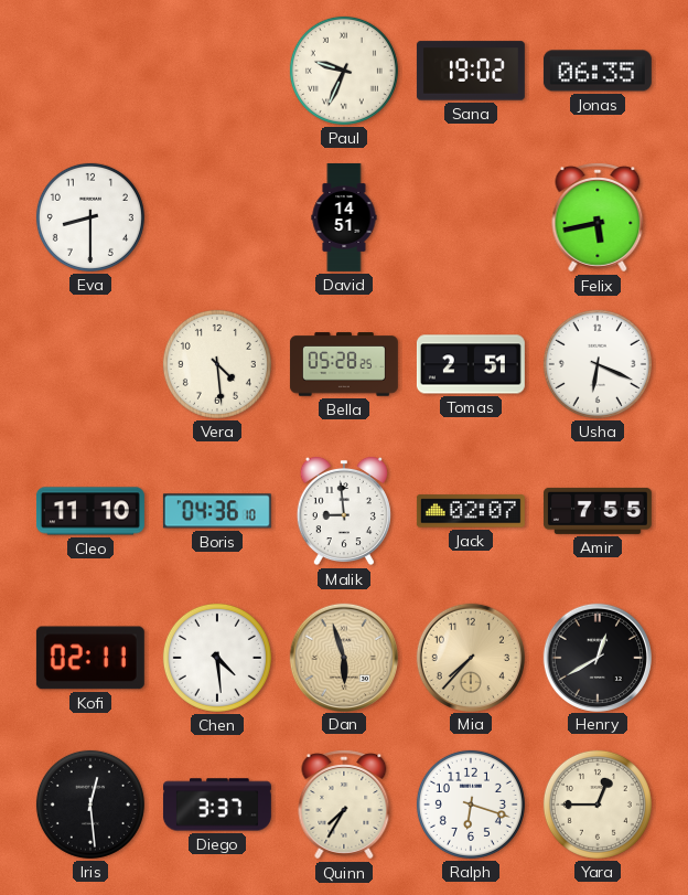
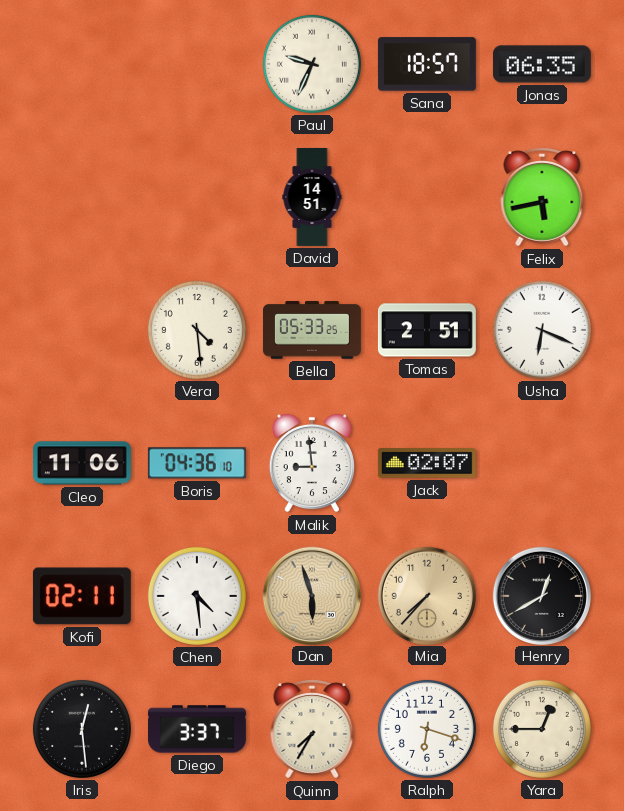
Sana: 19:02 -> 18:57 (427, 64)
Eva: 8:30 -> none (90, 217)
Bella: 05:28 -> 05:33 (312, 330)
Cleo: 11:10 -> 11:06 (82, 463)
Amir: 7:55 -> none (598, 511)
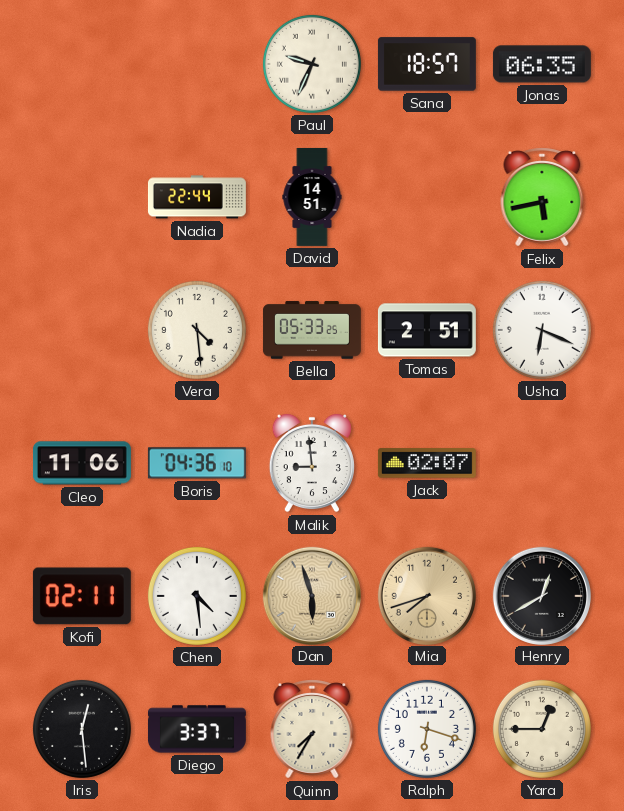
Nadia: none -> 22:44 (197, 197)
Mia: 7:37 -> 7:42 (426, 595)
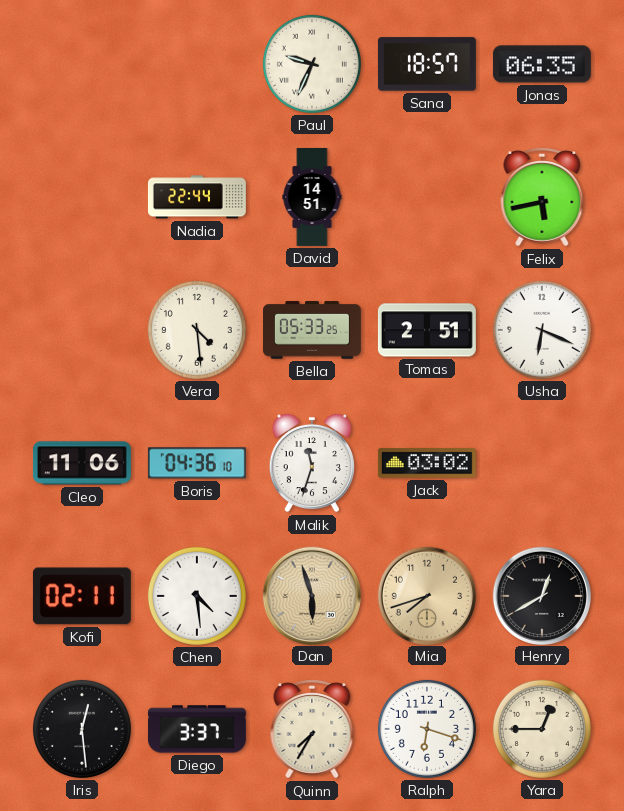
Malik: 8:59 -> 11:33 (312, 463)
Jack: 02:07 -> 03:02 (427, 463)
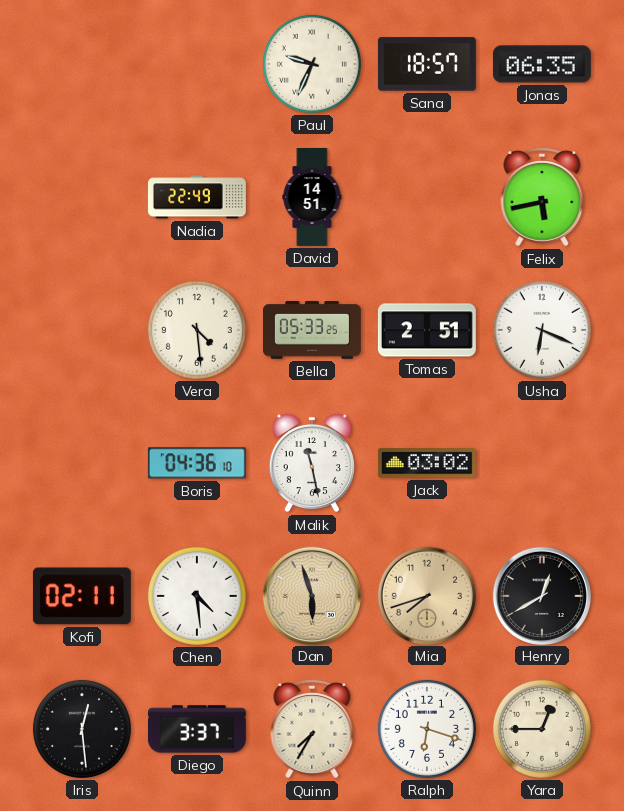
Nadia: 22:44 -> 22:49 (197, 197)
Cleo: 11:06 -> none (82, 463)
Malik: 11:33 -> 11:28 (312, 463)
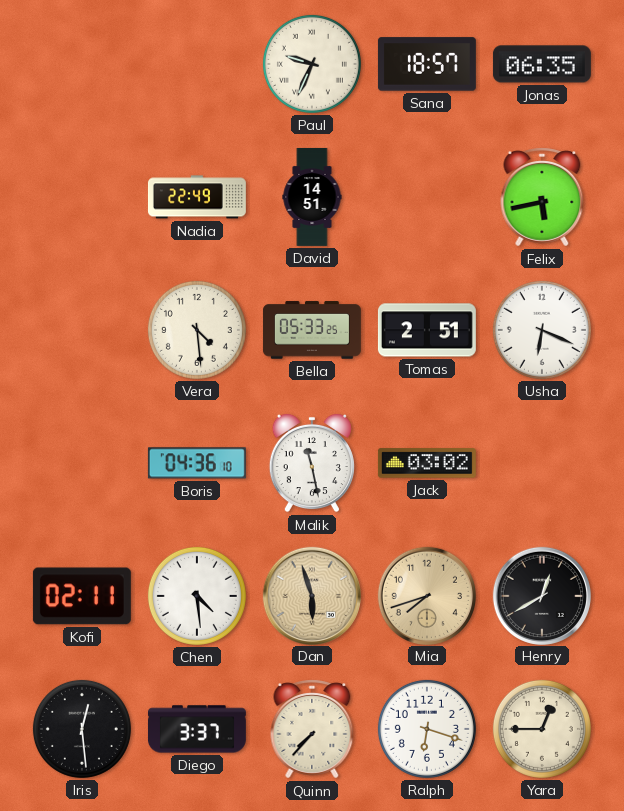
Quinn: 7:35 -> 7:37 (312, 729)
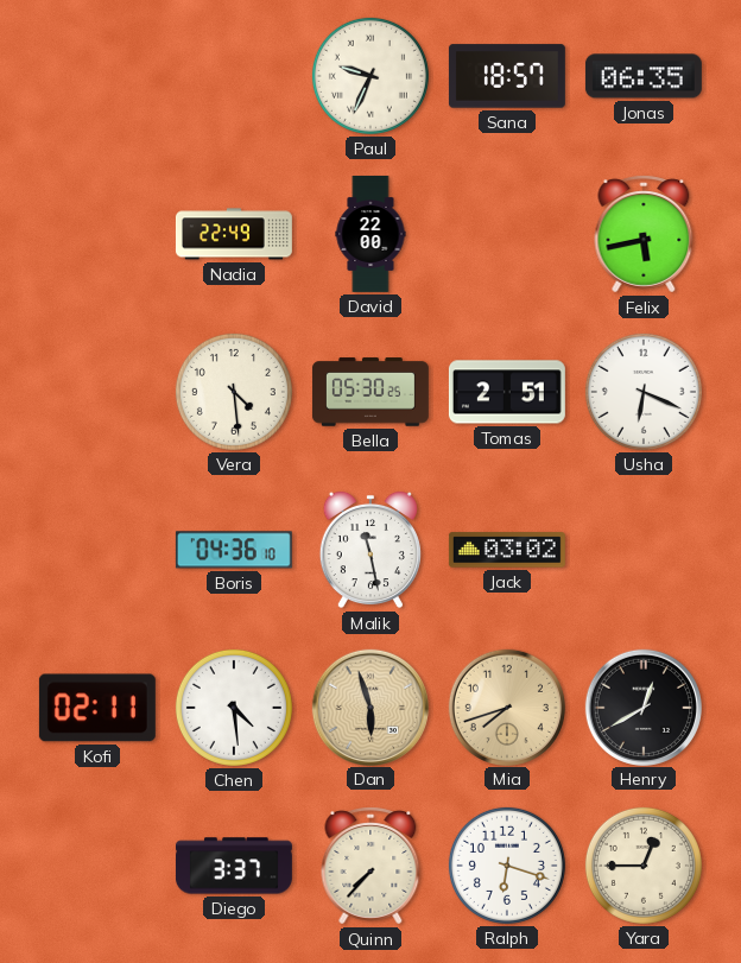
David: 14:51 -> 22:00 (370, 234)
Bella: 05:33 -> 05:30 (370, 392)
Iris: 12:29 -> none (82, 729)
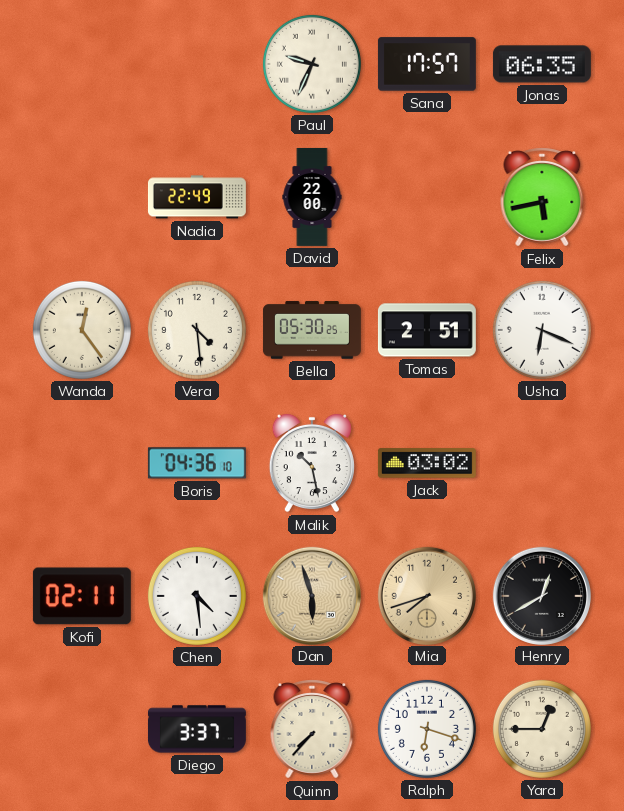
Sana: 18:57 -> 17:57 (427, 64)
Wanda: none -> 12:24 (82, 330)
Malik: 11:28 -> 10:28 (312, 463)
